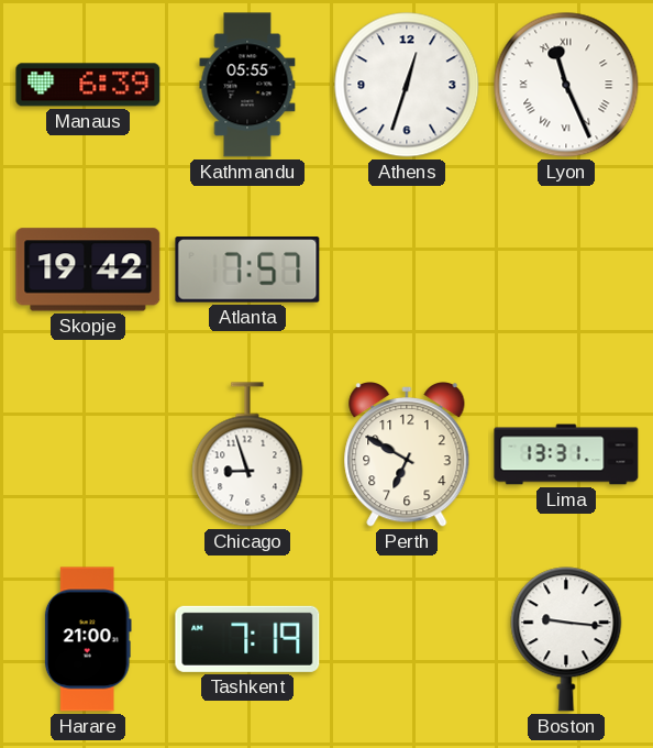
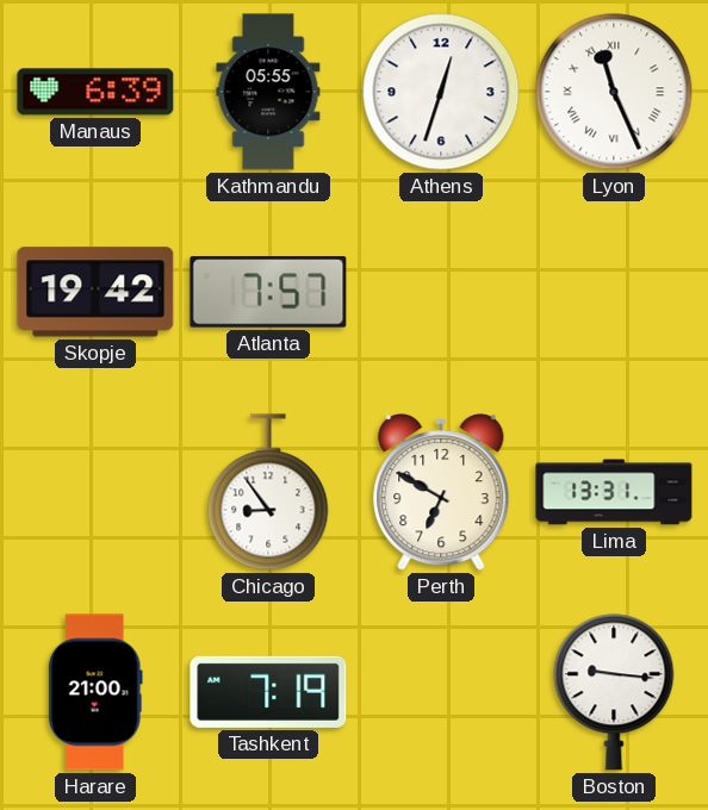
Chicago: 8:57 -> 8:54 (268, 492)
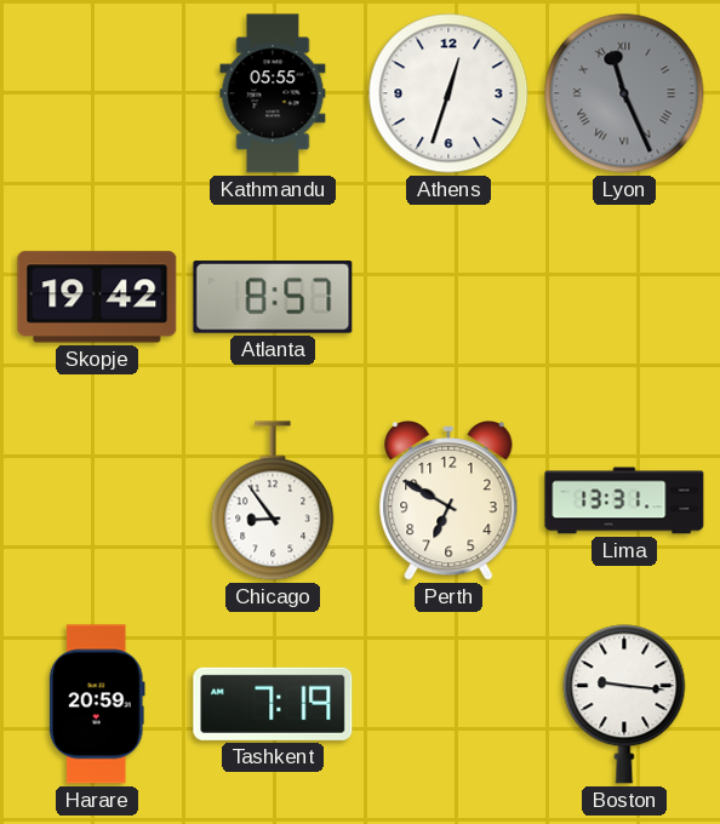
Manaus: 6:39 -> none (95, 92)
Lyon dial: white -> grey (624, 93)
Atlanta: 7:57 -> 8:57 (273, 297)
Harare: 21:00 -> 20:59 (97, 704)
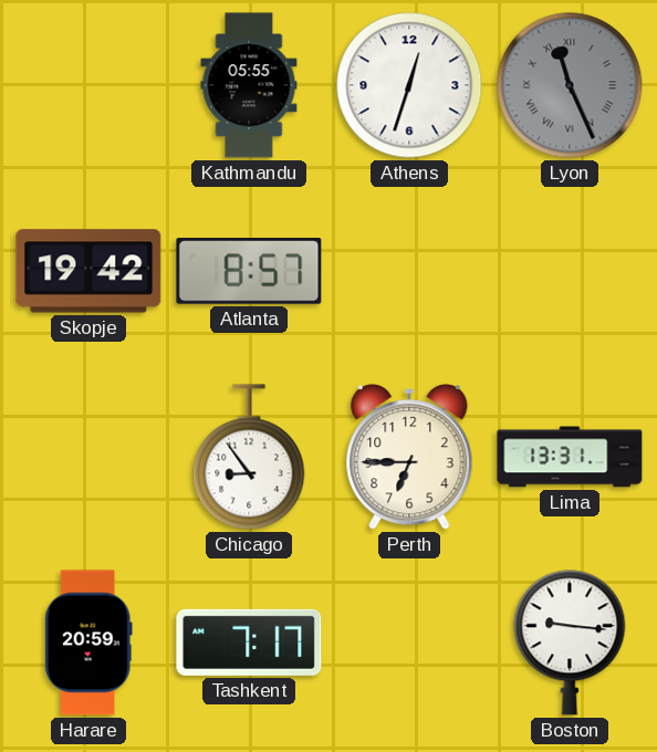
Perth: 6:50 -> 6:45 (409, 458)
Tashkent: 7:19 -> 7:17 (249, 643)
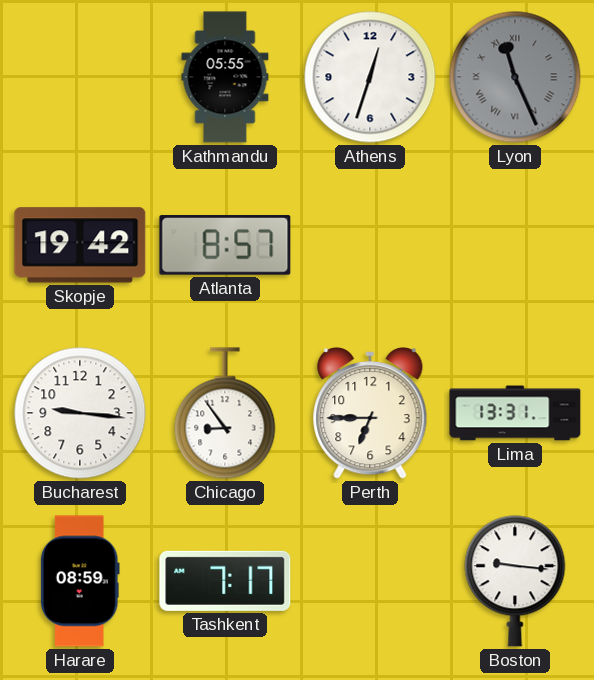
Bucharest: none -> 9:16 (80, 413)
Harare: 20:59 -> 08:59 (80, 581)
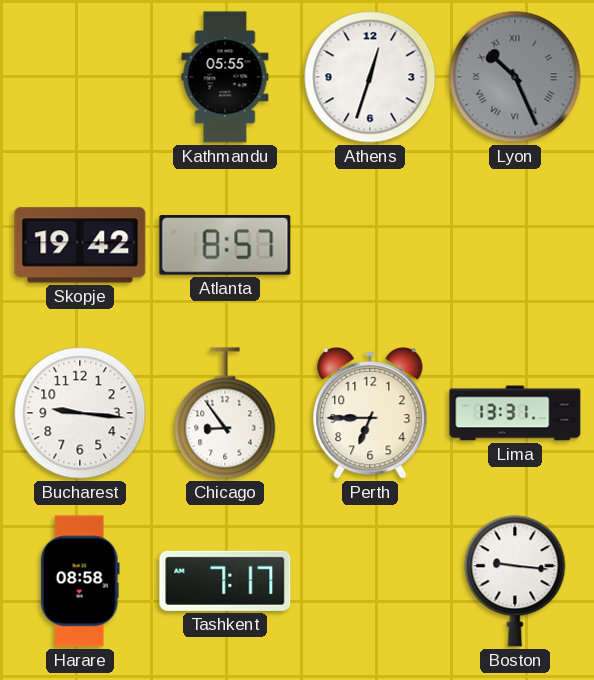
Lyon: 11:26 -> 10:26 (515, 77)
Harare: 08:59 -> 08:58 (80, 581)
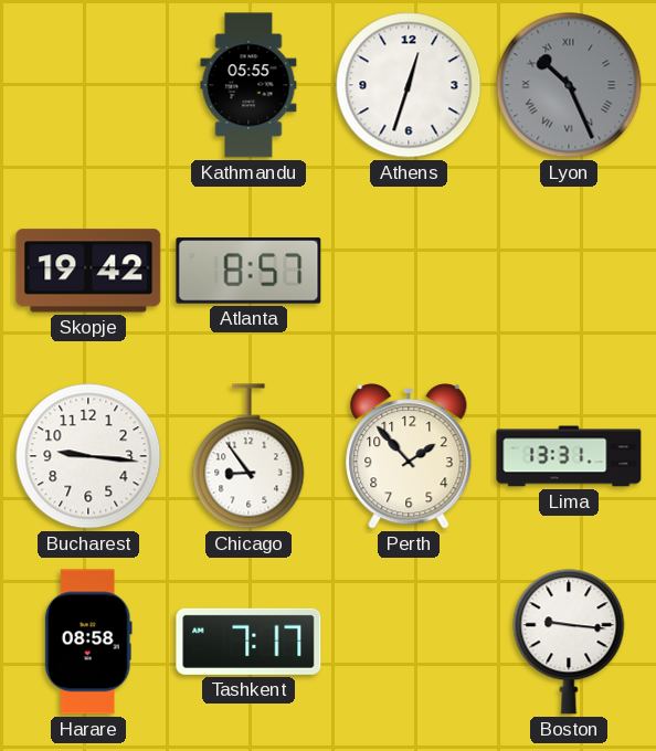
Perth: 6:45 -> 1:53 (409, 457)
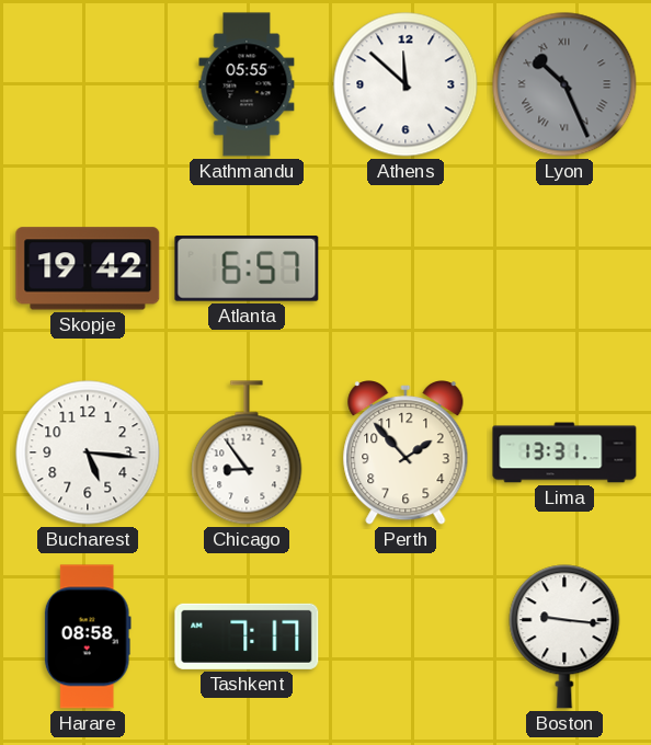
Athens: 12:33 -> 11:52 (406, 84)
Atlanta: 8:57 -> 6:57 (247, 268)
Bucharest: 9:16 -> 5:16 (88, 452)
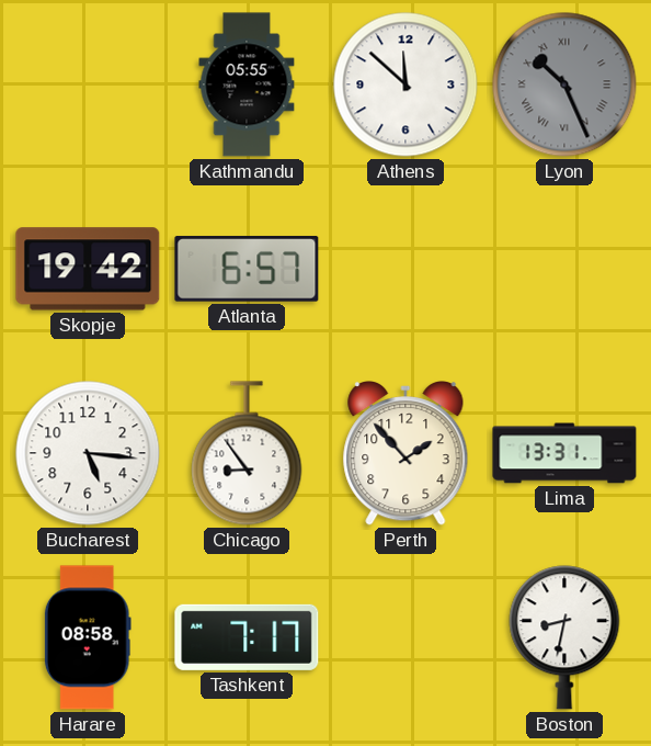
Boston: 9:16 -> 8:32 (564, 637)
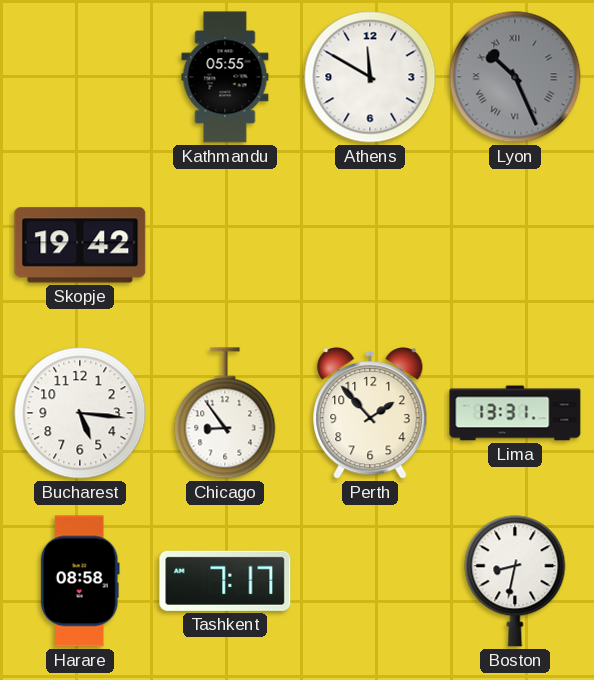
Athens: 11:52 -> 11:50 (370, 77)
Atlanta: 6:57 -> none (247, 269)
